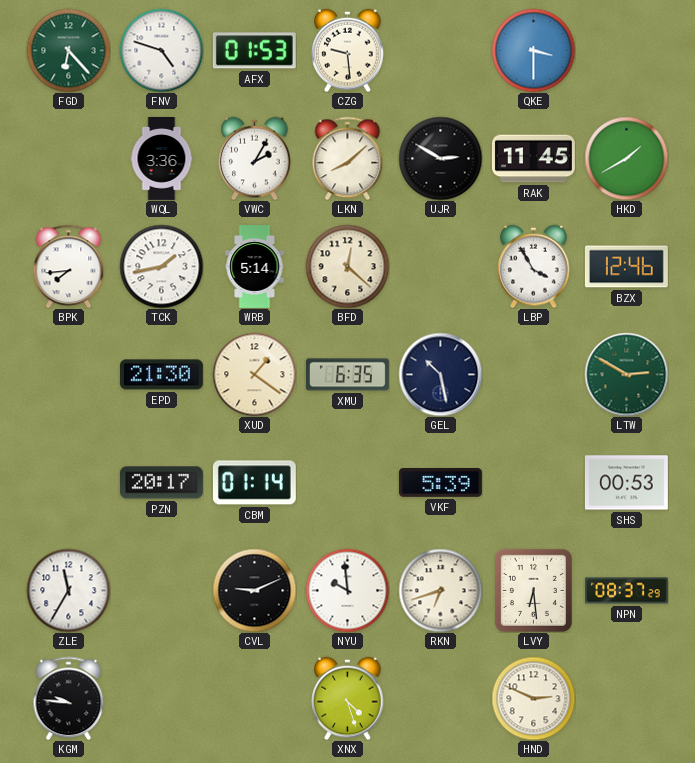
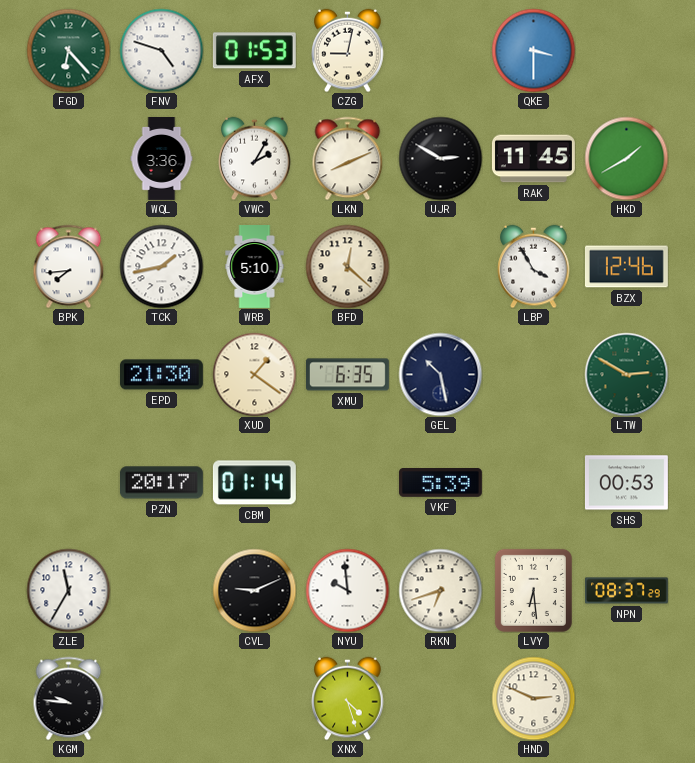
CZG: 9:29 -> 9:02 (348, 50)
LKN: 8:08 -> 8:11 (348, 158)
WRB: 5:14 -> 5:10 (255, 267)
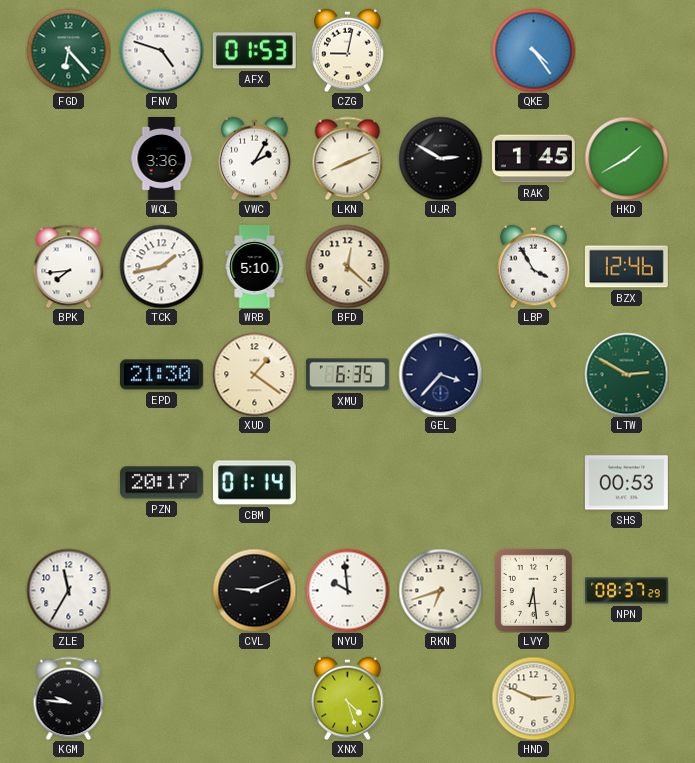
QKE: 3:30 -> 4:24 (533, 50)
RAK: 11:45 -> 1:45 (533, 159)
GEL: 10:28 -> 3:37 (440, 374)
VKF: 5:39 -> none (440, 483)
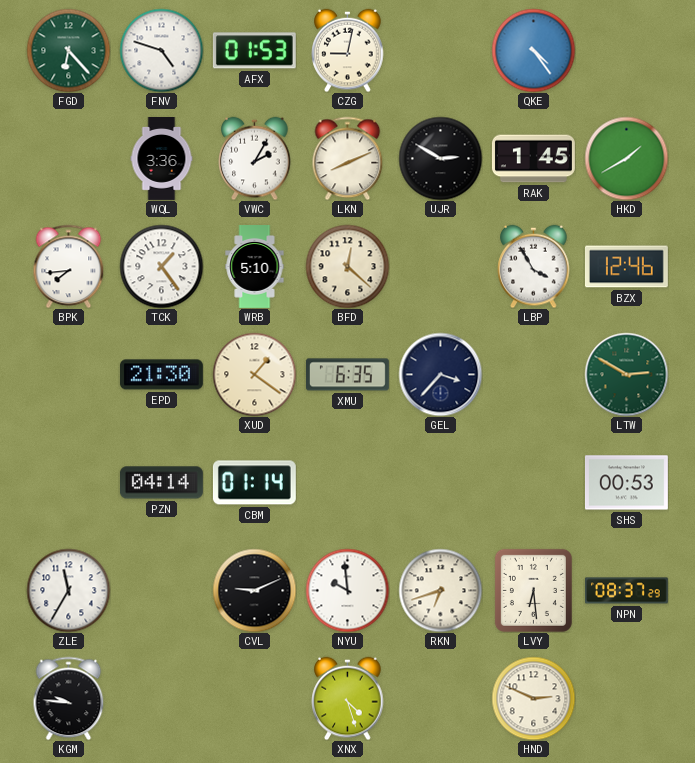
TCK: 1:43 -> 1:24 (161, 266)
PZN: 20:17 -> 04:14 (161, 483)
